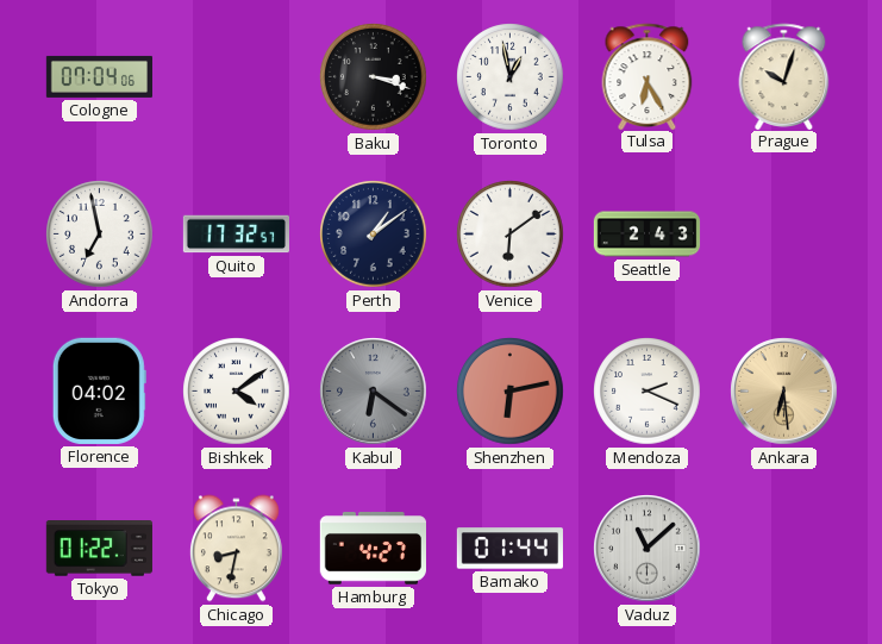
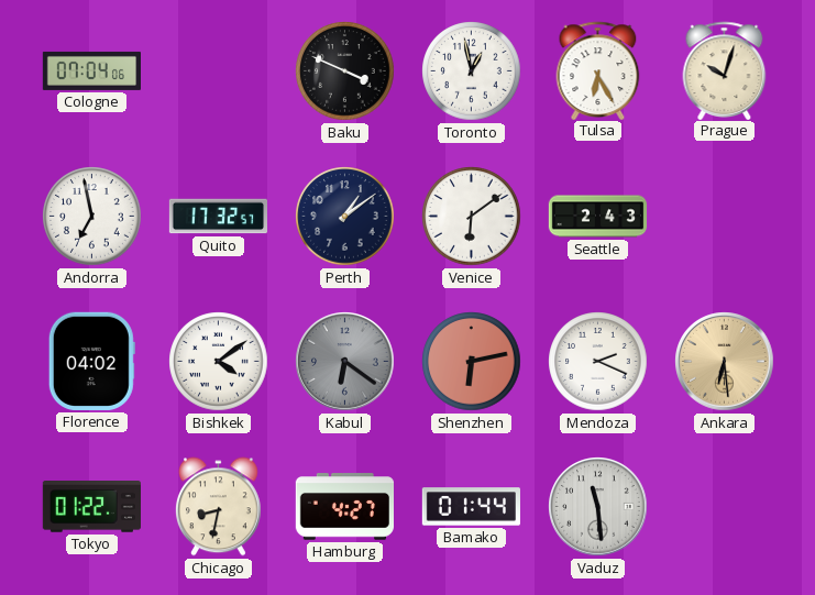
Baku: 3:18 -> 3:49 (345, 71)
Vaduz: 11:08 -> 11:29 (598, 507)
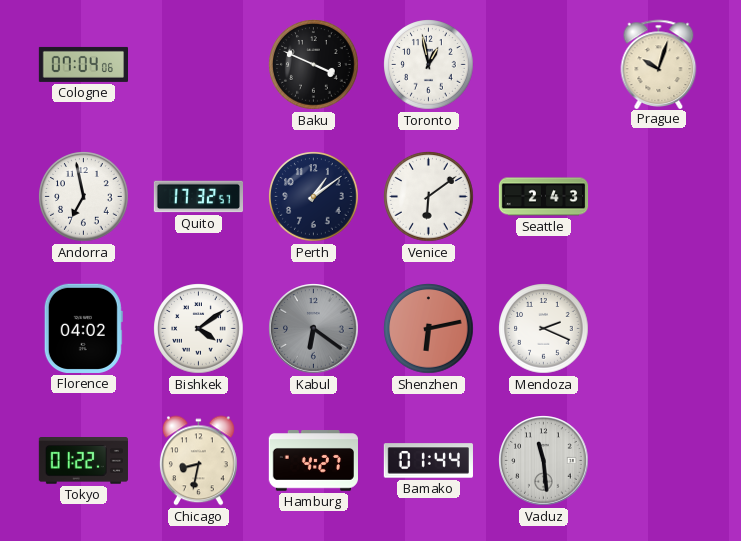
Tulsa: 6:25 -> none (598, 70)
Ankara: 6:29 -> none (725, 362)
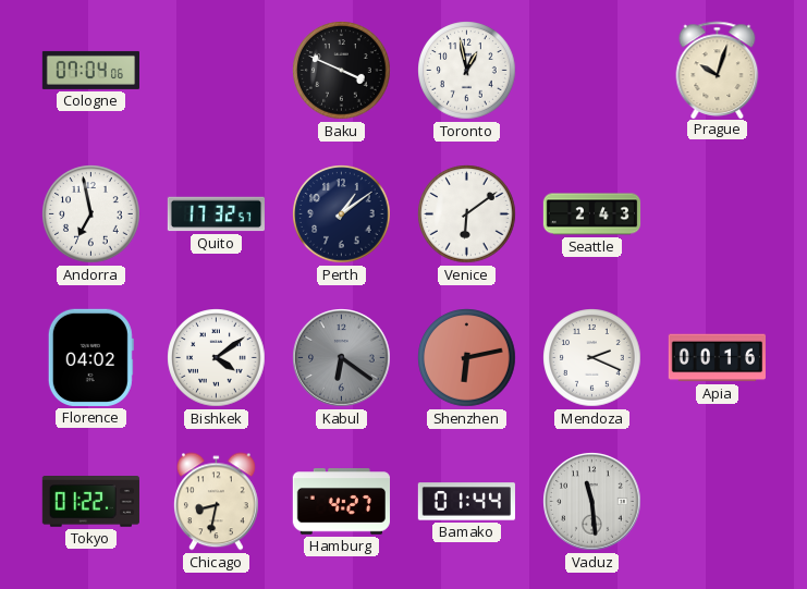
Apia: none -> 00:16 (717, 358)
